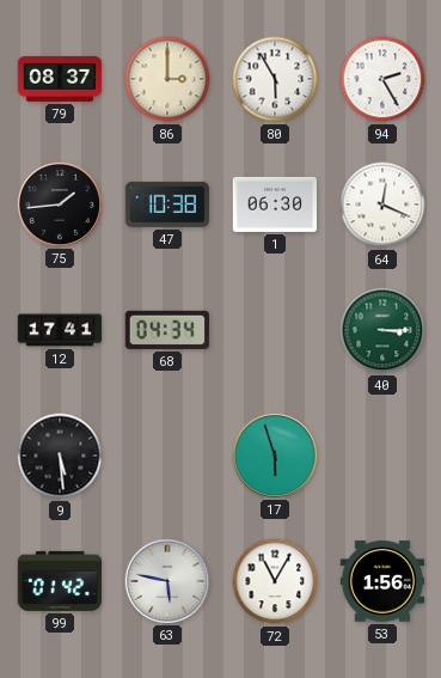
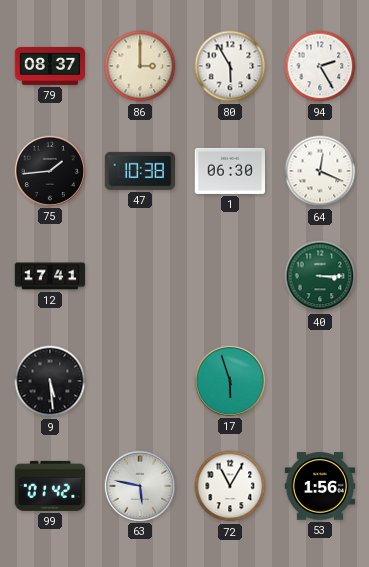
68: 04:34 -> none (167, 330)
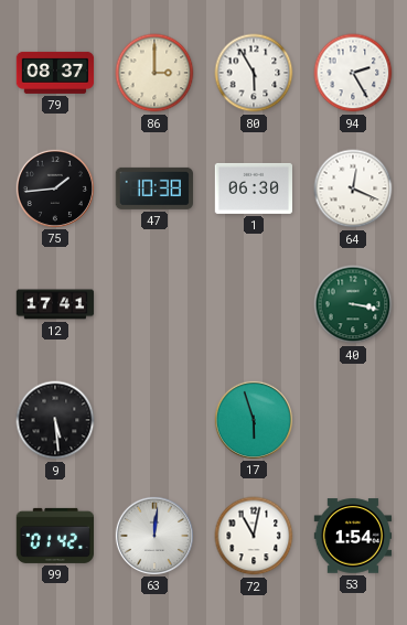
40: 3:15 -> 3:17 (353, 304)
63: 5:47 -> 12:01 (153, 535)
72: 11:05 -> 11:02 (254, 536)
53: 1:56 -> 1:54 (353, 536)
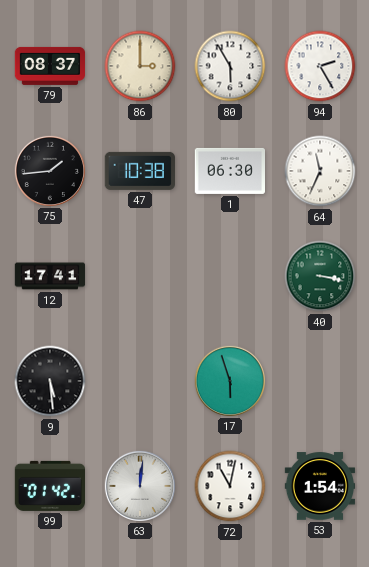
64: 12:19 -> 11:34 (320, 171)
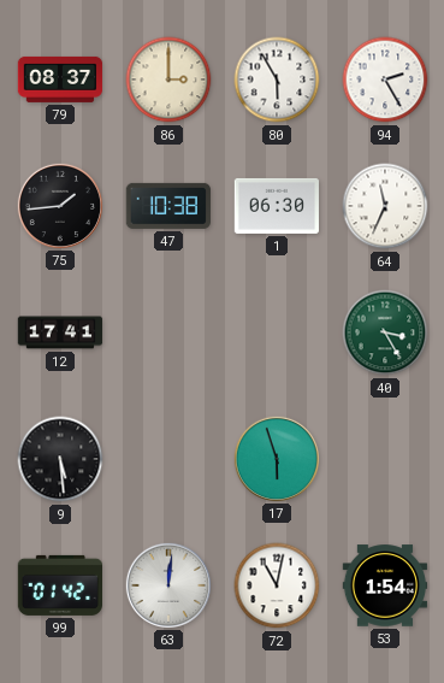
40: 3:17 -> 3:25 (385, 332)
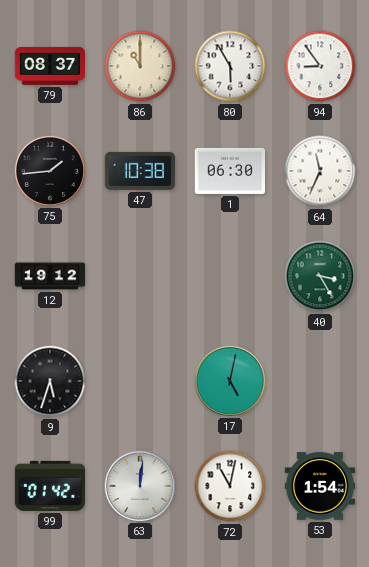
86: 3:00 -> 11:00 (140, 66)
94: 2:25 -> 8:54 (320, 66)
12: 17:41 -> 19:12 (50, 276)
9: 5:29 -> 5:33 (50, 381)
17: 5:57 -> 5:02 (229, 380)
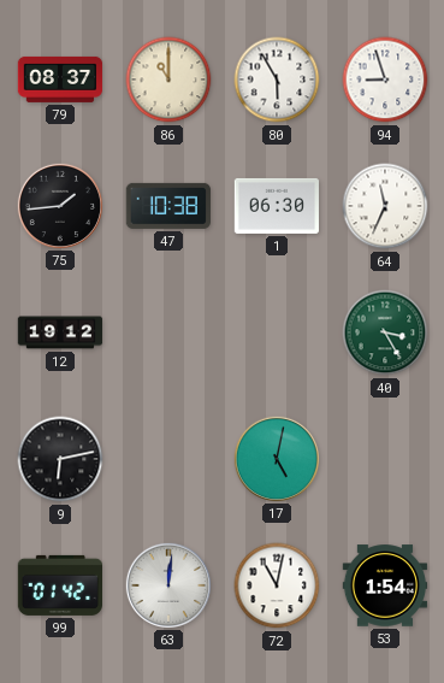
94: 8:54 -> 8:57 (385, 80)
9: 5:33 -> 6:13 (60, 459)
